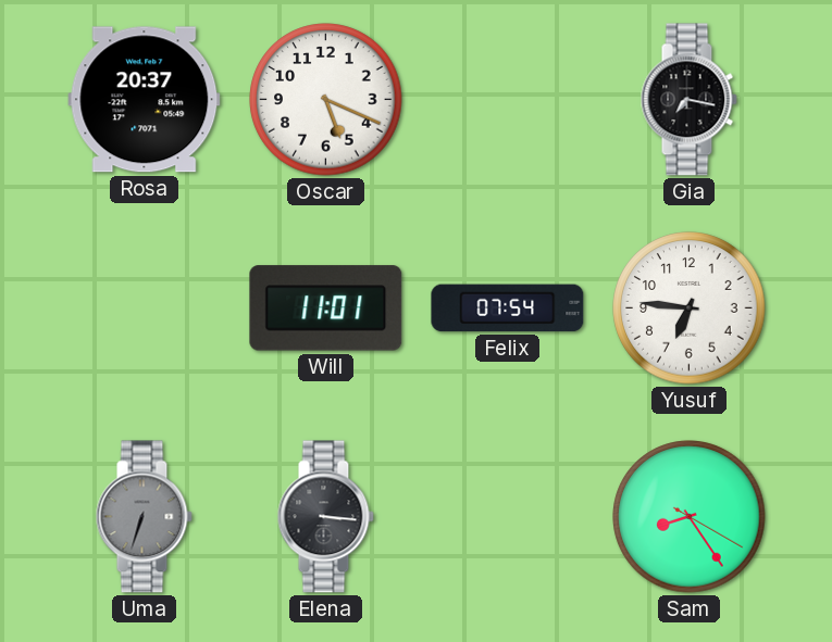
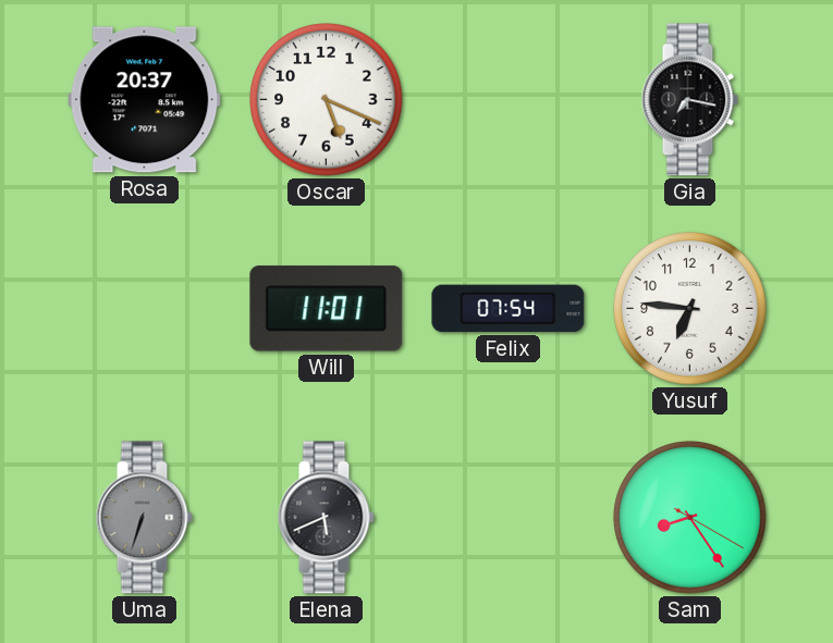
Elena: 3:16 -> 5:41 (326, 518)
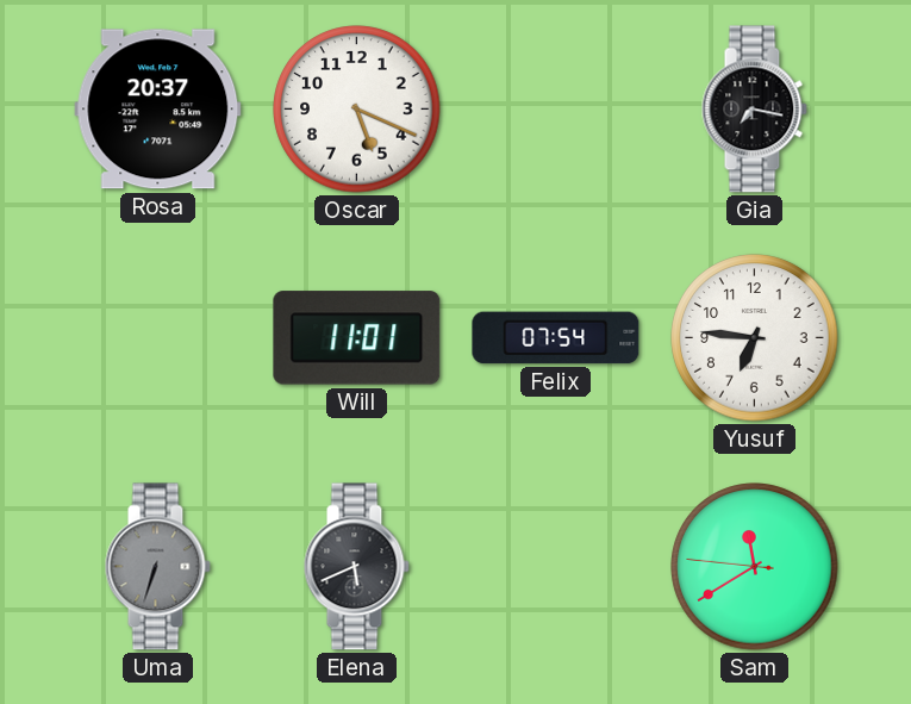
Sam: 8:24 -> 11:39 (755, 567)
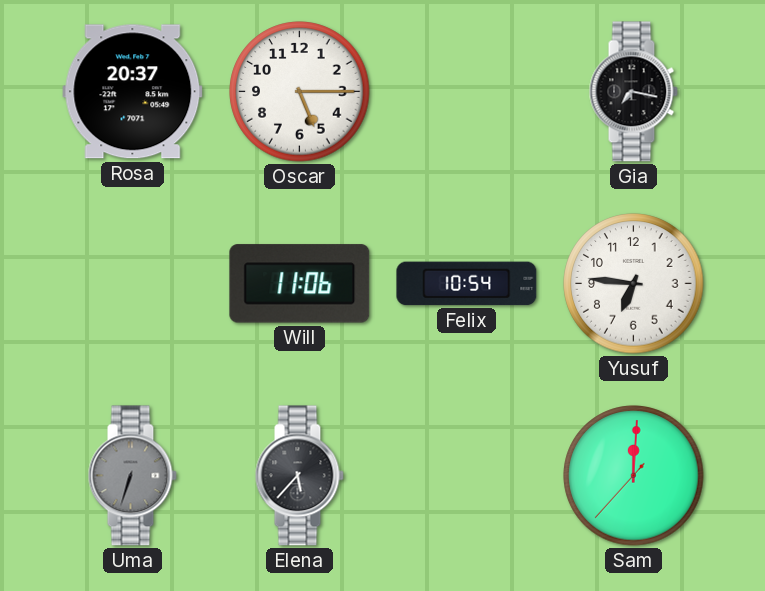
Oscar: 5:19 -> 5:15 (300, 92)
Will: 11:01 -> 11:06 (300, 284)
Felix: 07:54 -> 10:54 (467, 284)
Elena: 5:41 -> 5:37 (299, 476)
Sam: 11:39 -> 12:00 (634, 476)
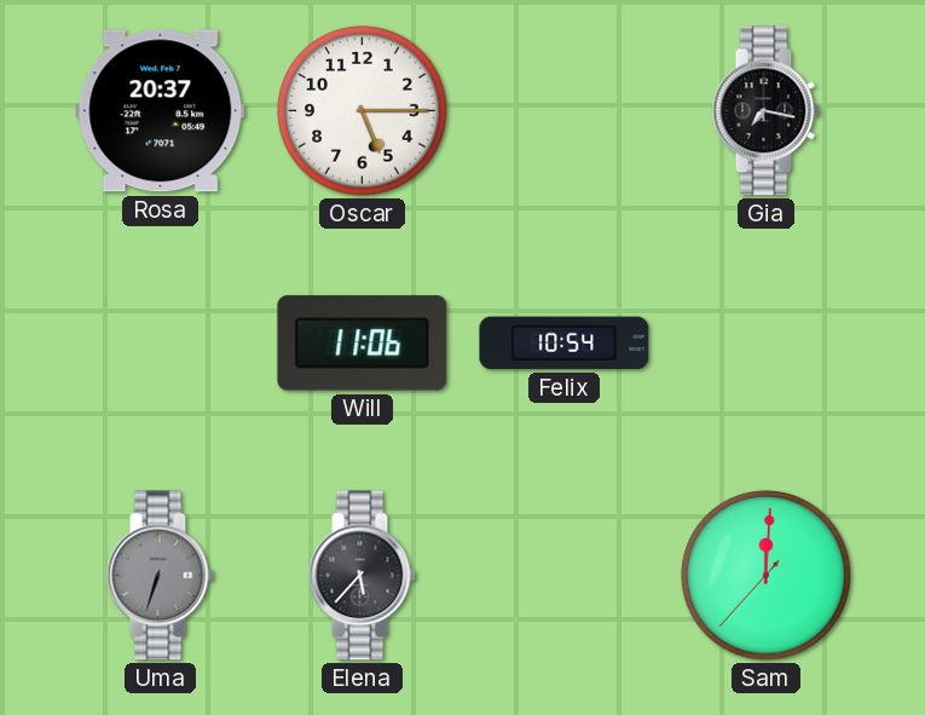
Yusuf: 6:46 -> none (634, 284)
